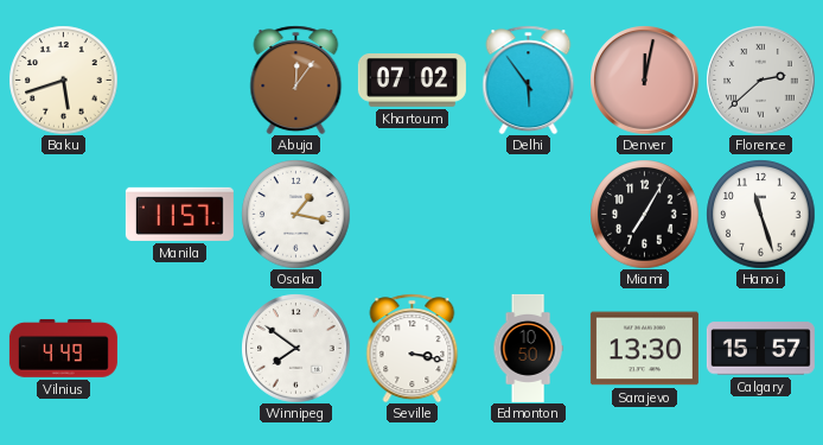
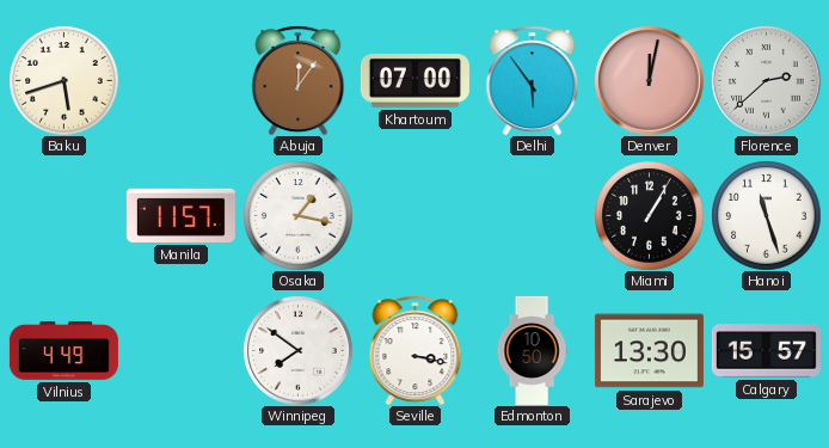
Khartoum: 07:02 -> 07:00 (414, 81)
Miami: 7:05 -> 1:05 (649, 215)
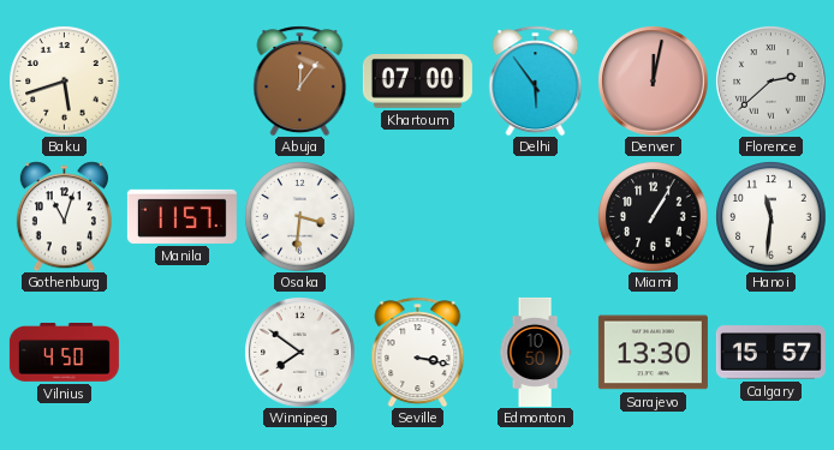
Gothenburg: none -> 11:03 (64, 216)
Osaka: 1:17 -> 3:31 (299, 216)
Hanoi: 11:27 -> 11:31 (770, 216)
Vilnius: 4:49 -> 4:50 (64, 352)
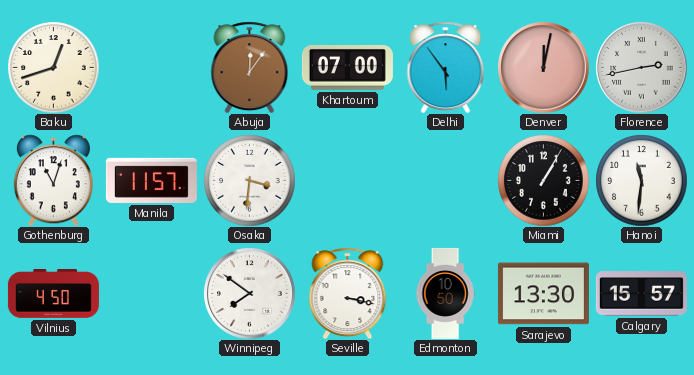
Baku: 5:42 -> 12:42 (53, 67)
Florence: 2:38 -> 2:43 (641, 67)
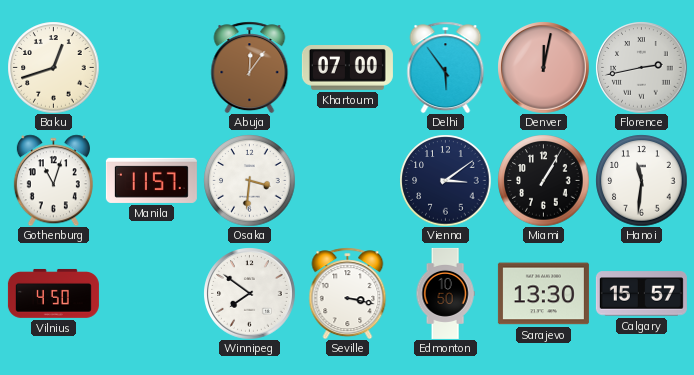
Vienna: none -> 3:09 (445, 180)
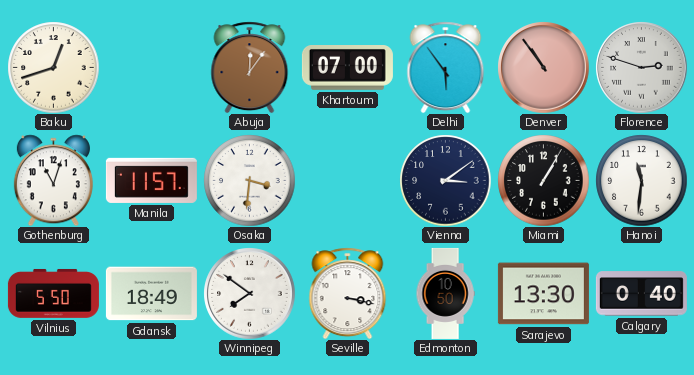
Denver: 12:02 -> 10:54 (543, 67)
Florence: 2:43 -> 2:48 (641, 67)
Vilnius: 4:50 -> 5:50 (53, 293)
Gdansk: none -> 18:49 (151, 294)
Calgary: 15:57 -> 0:40 (641, 294)
